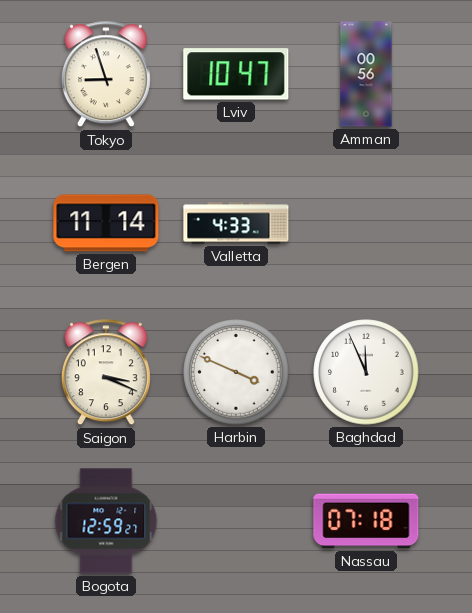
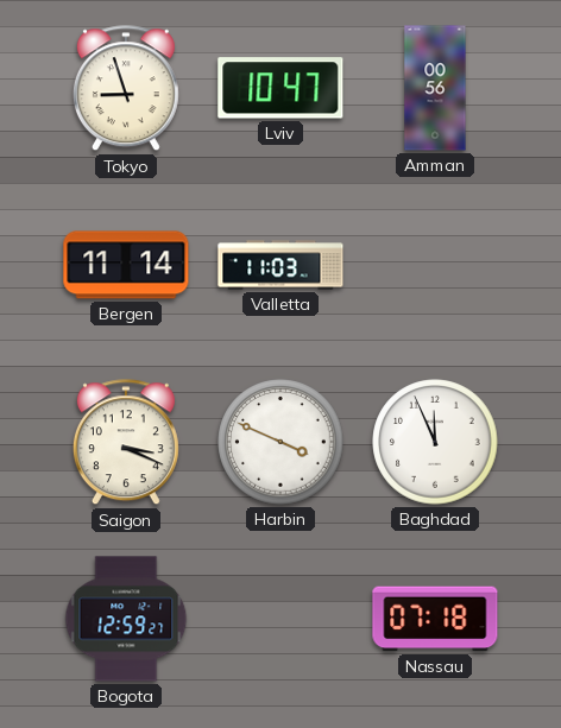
Valletta: 4:33 -> 11:03 (280, 265)
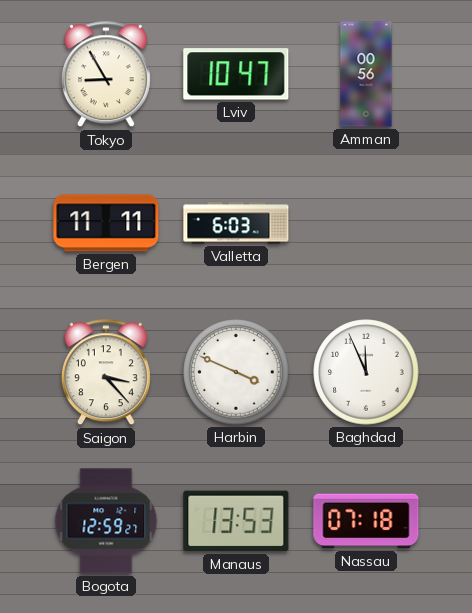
Tokyo: 8:57 -> 8:55 (106, 75)
Bergen: 11:14 -> 11:11 (106, 223)
Valletta: 11:03 -> 6:03 (236, 223)
Saigon: 3:19 -> 3:23 (106, 373)
Manaus: none -> 13:53 (236, 521)
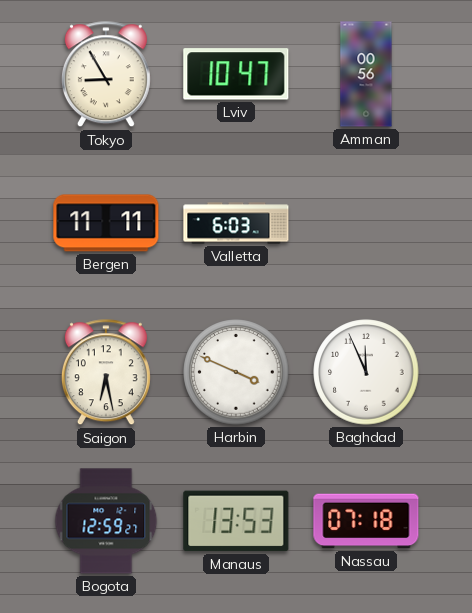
Saigon: 3:23 -> 6:28 (106, 373)
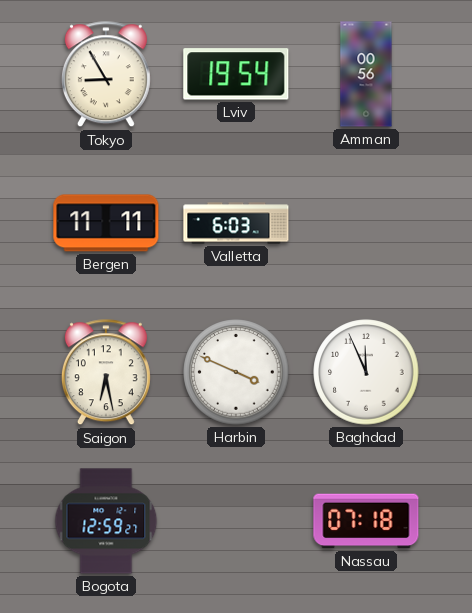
Lviv: 10:47 -> 19:54 (236, 74)
Manaus: 13:53 -> none (236, 521)
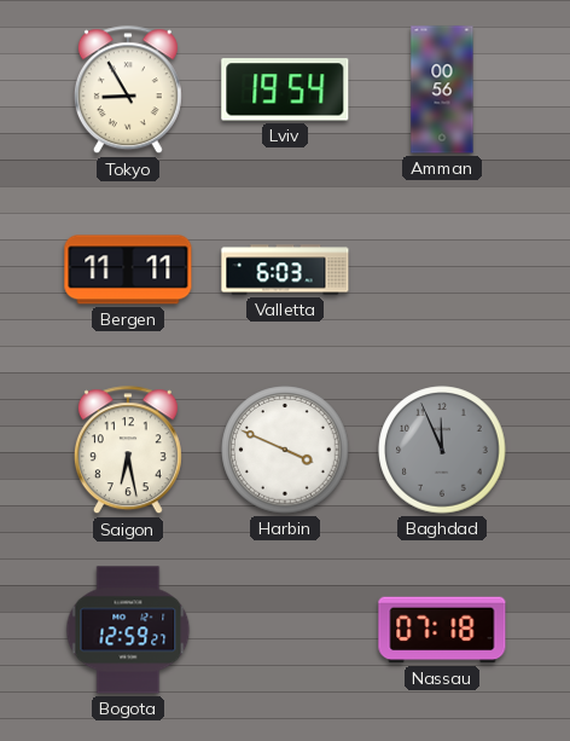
Baghdad dial: white -> grey (442, 450)
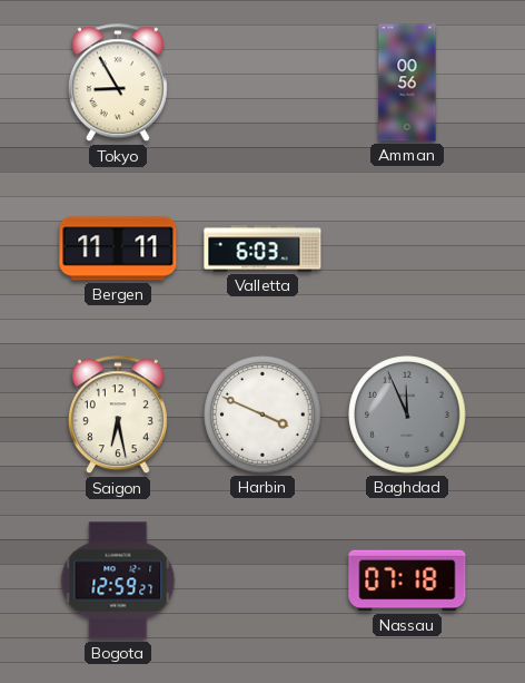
Lviv: 19:54 -> none (285, 89)
